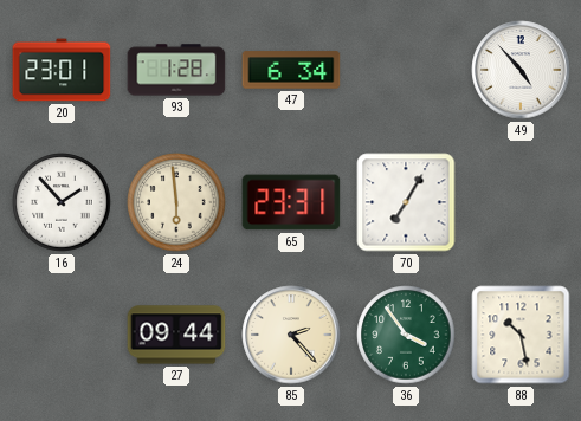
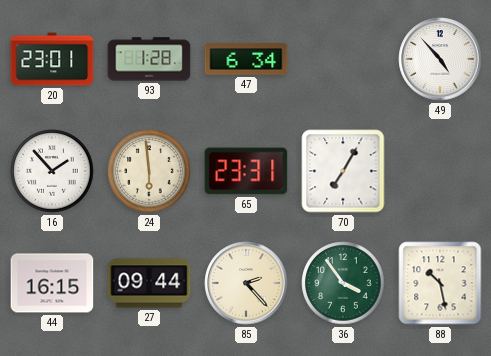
44: none -> 16:15 (52, 283)
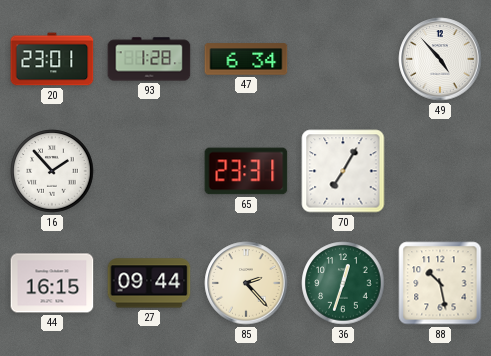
24: 5:59 -> none (149, 171)
36: 3:54 -> 12:33 (343, 283)
